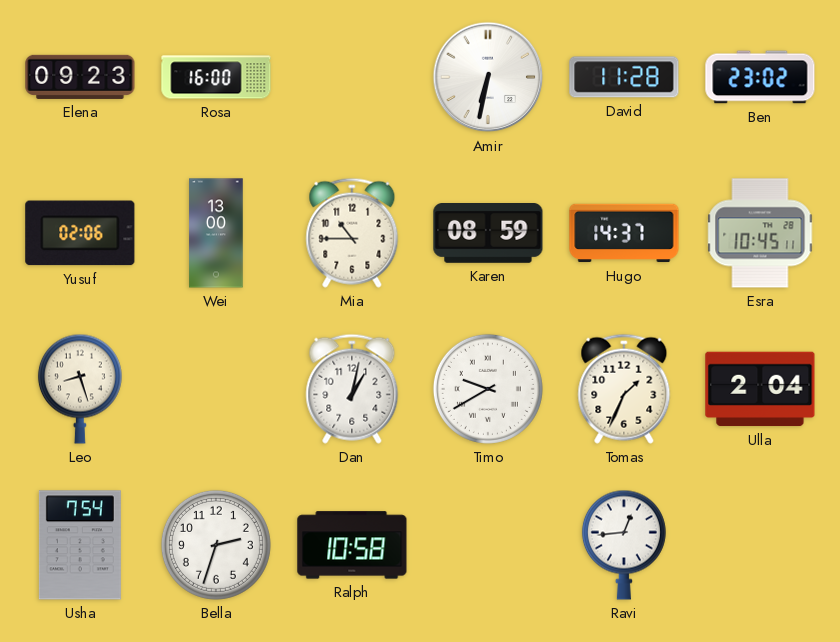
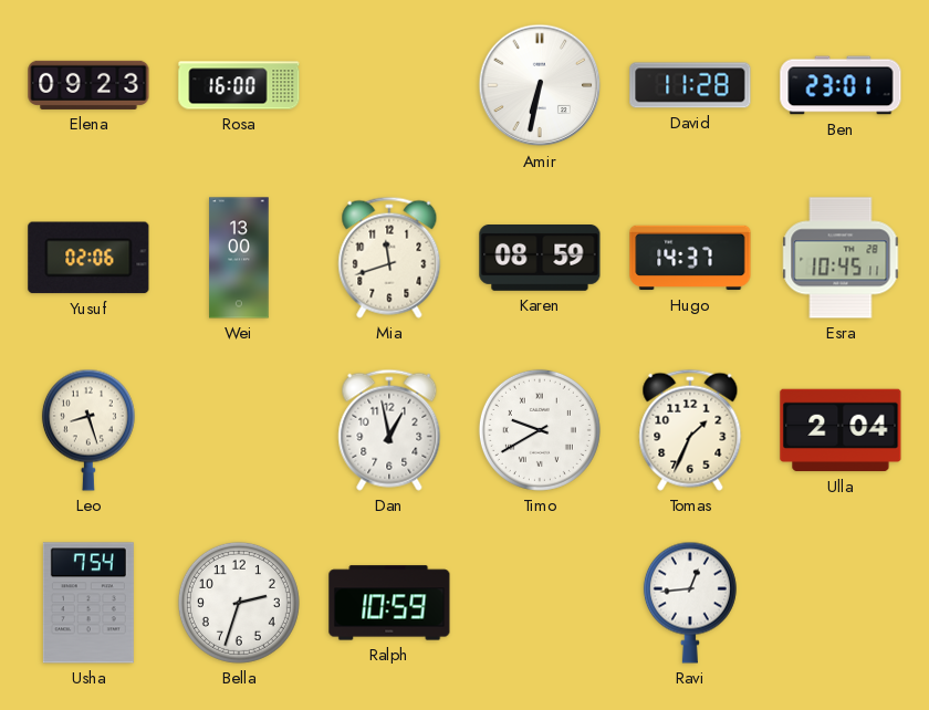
Ben: 23:02 -> 23:01 (841, 85)
Mia: 10:45 -> 11:42 (389, 258)
Dan: 1:02 -> 12:58 (389, 430)
Ralph: 10:58 -> 10:59 (389, 603)
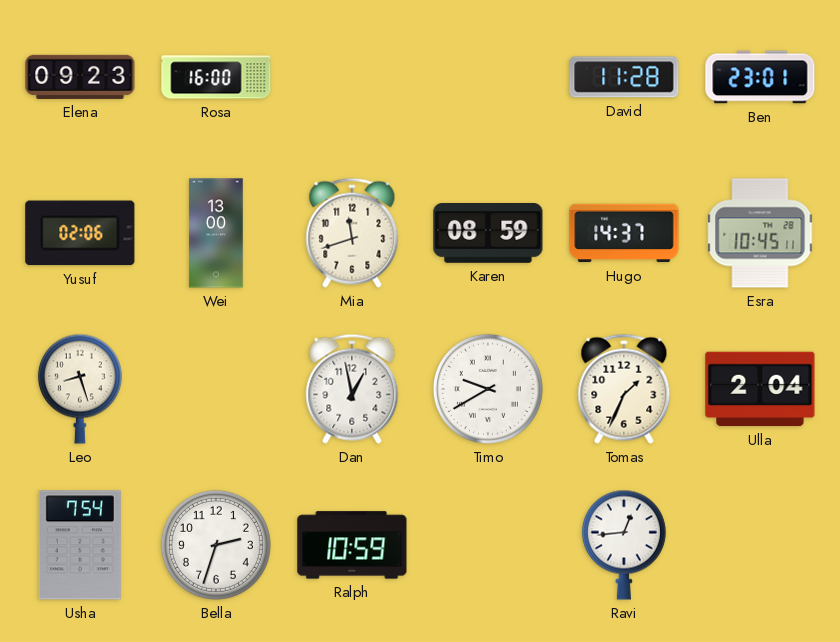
Amir: 6:32 -> none (540, 85)
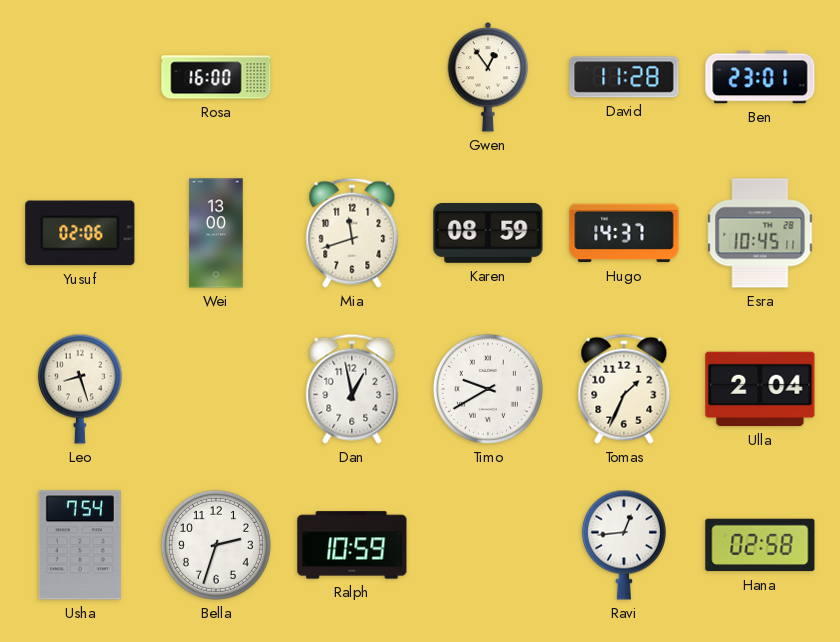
Elena: 09:23 -> none (80, 77)
Gwen: none -> 12:54 (488, 78)
Hana: none -> 02:58 (760, 545)
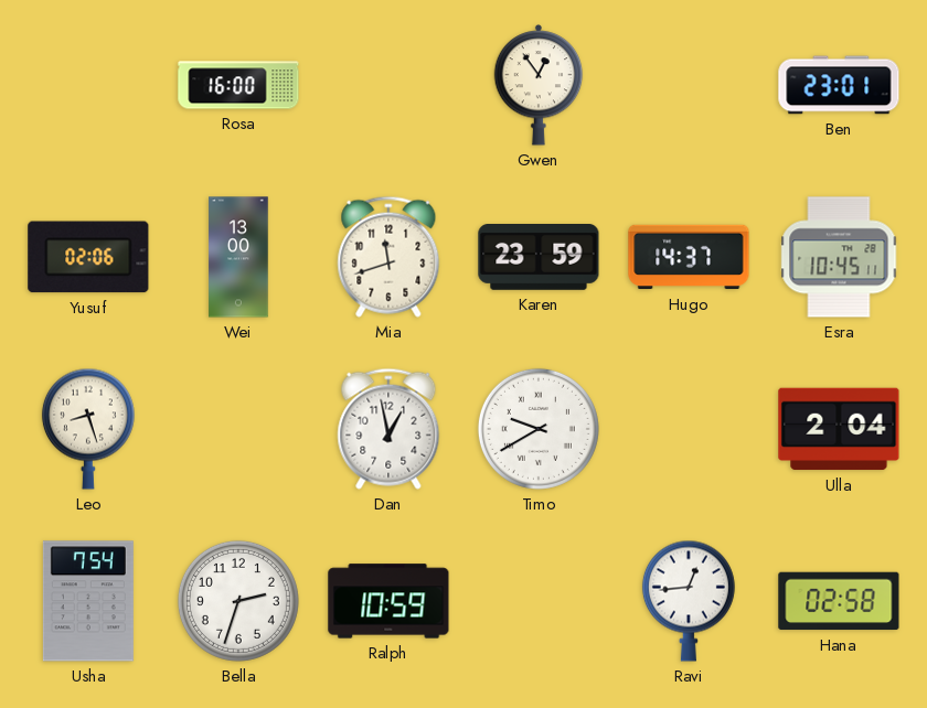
David: 11:28 -> none (624, 77)
Karen: 08:59 -> 23:59 (539, 258)
Tomas: 1:34 -> none (624, 389)
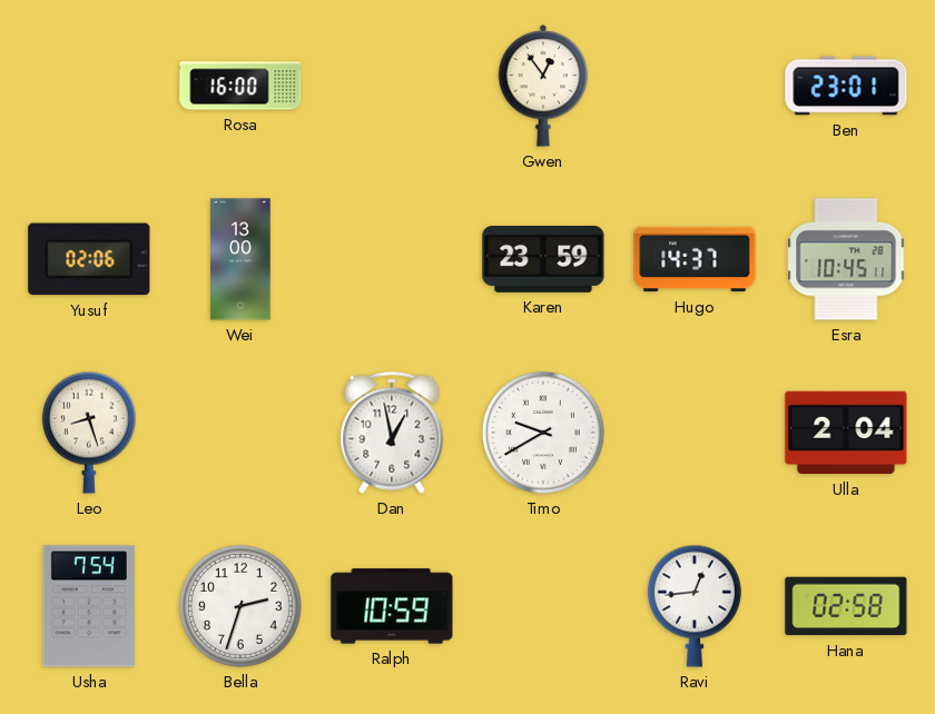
Mia: 11:42 -> none (388, 257)
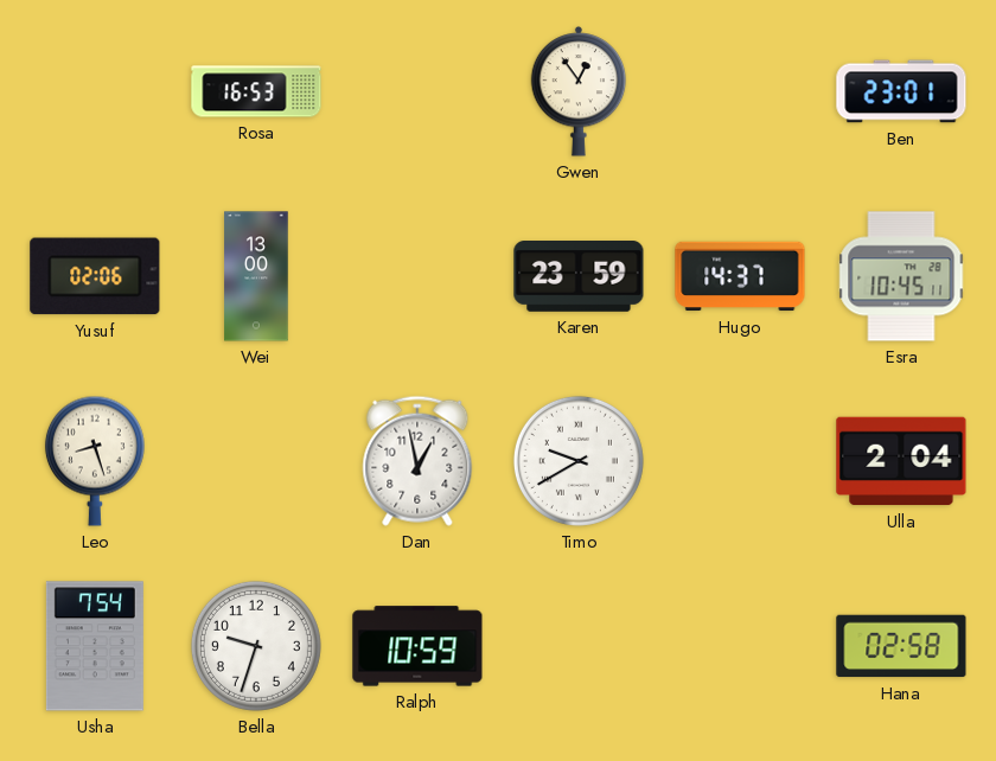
Rosa: 16:00 -> 16:53 (256, 91)
Bella: 2:33 -> 9:33 (256, 646)
Ravi: 12:44 -> none (695, 606)
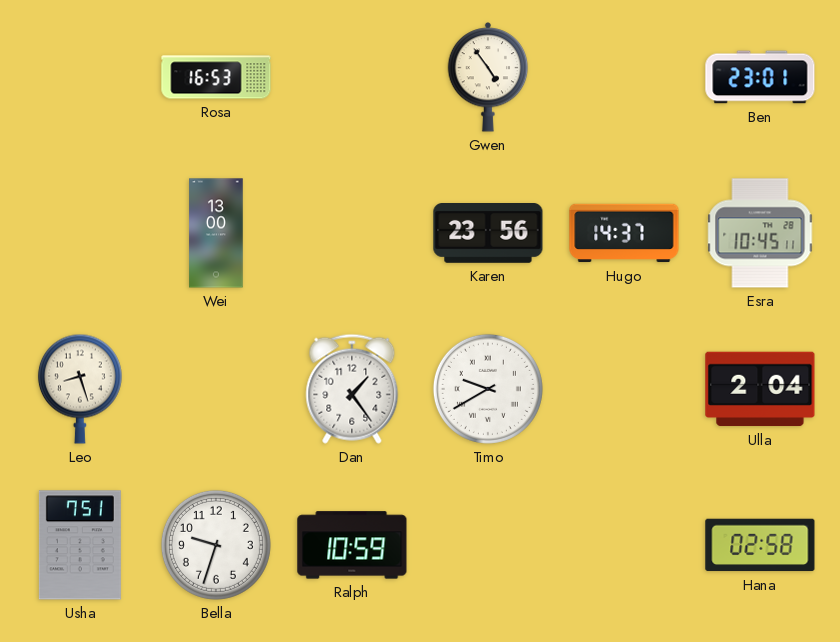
Gwen: 12:54 -> 4:54 (488, 78)
Yusuf: 02:06 -> none (95, 276)
Karen: 23:59 -> 23:56 (488, 234)
Dan: 12:58 -> 1:24 (352, 389)
Usha: 7:54 -> 7:51 (80, 545)
